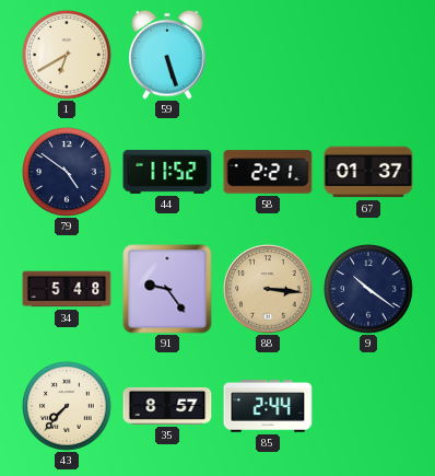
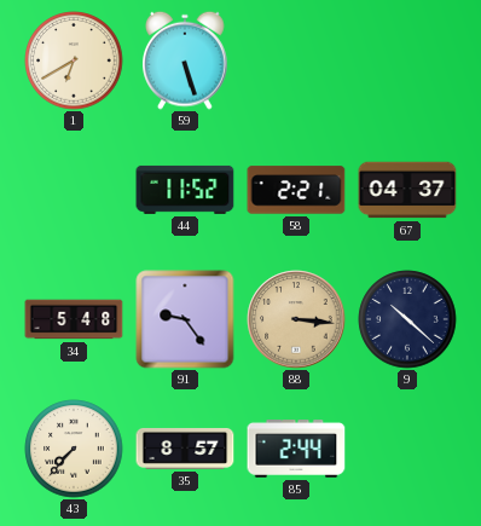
79: 4:51 -> none (67, 172)
67: 01:37 -> 04:37 (407, 190)
9: 10:21 -> 10:22 (407, 319)
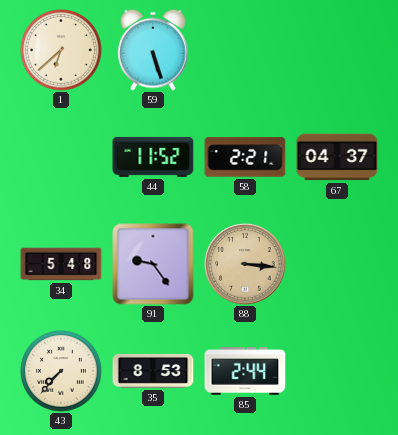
1: 6:40 -> 6:38 (61, 50)
9: 10:22 -> none (407, 319)
35: 8:57 -> 8:53 (153, 371)
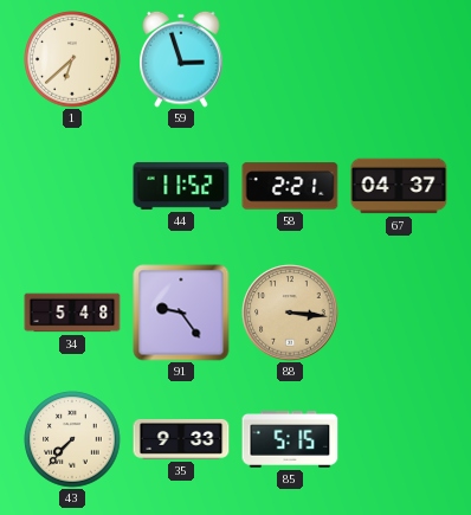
59: 5:27 -> 2:57 (182, 59)
35: 8:53 -> 9:33 (181, 439)
85: 2:44 -> 5:15 (290, 439)
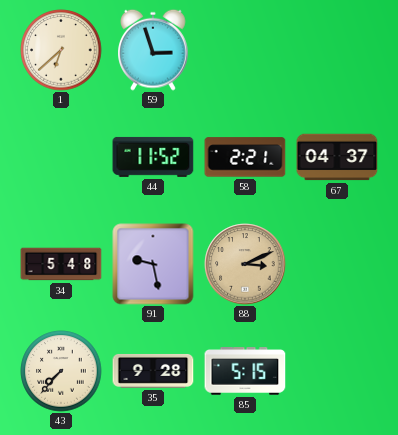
91: 9:24 -> 9:28 (153, 264)
88: 3:16 -> 3:11 (245, 264)
35: 9:33 -> 9:28 (153, 371)
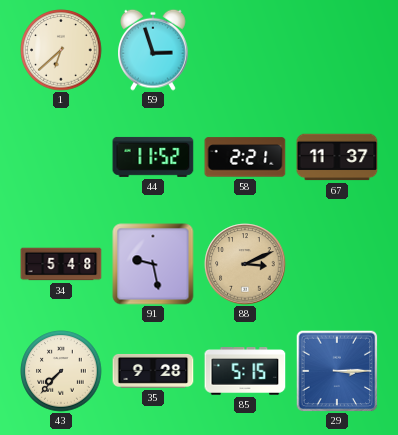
67: 04:37 -> 11:37 (337, 157)
29: none -> 3:15 (337, 371)
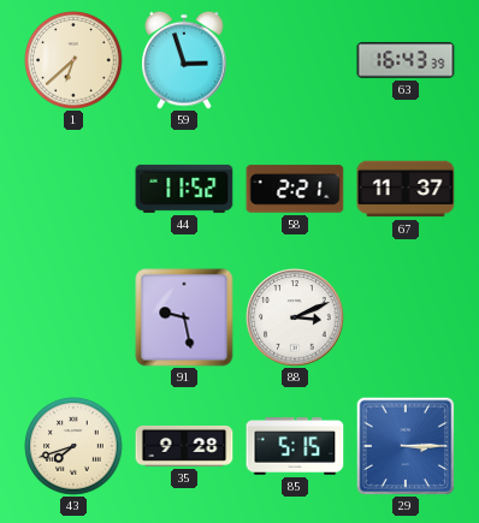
63: none -> 16:43 (406, 60)
34: 5:48 -> none (61, 264)
88 dial: champagne -> white (295, 317)
43: 7:37 -> 7:42 (73, 446)
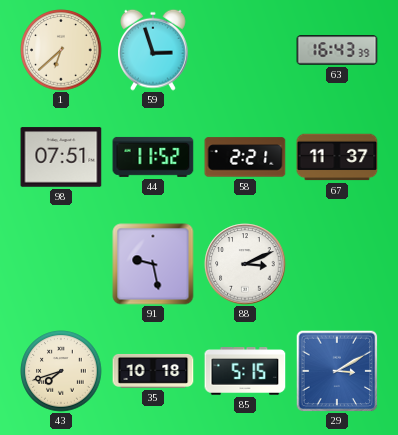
98: none -> 07:51 (61, 157)
35: 9:28 -> 10:18 (153, 371)
29: 3:15 -> 3:10 (337, 371)
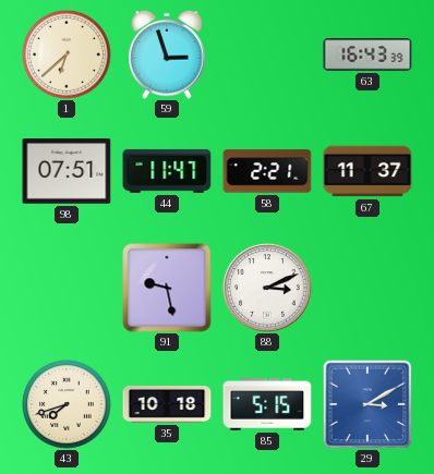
44: 11:52 -> 11:47 (167, 171)
